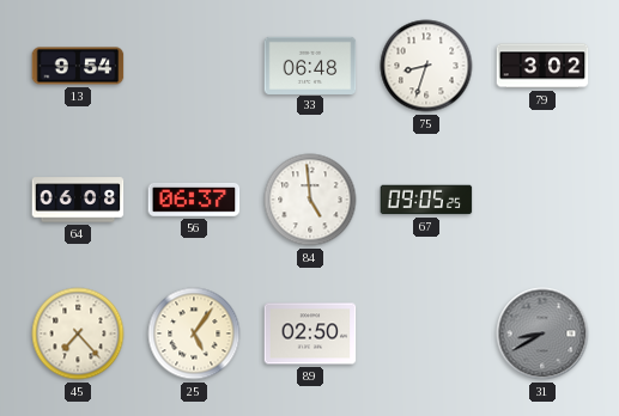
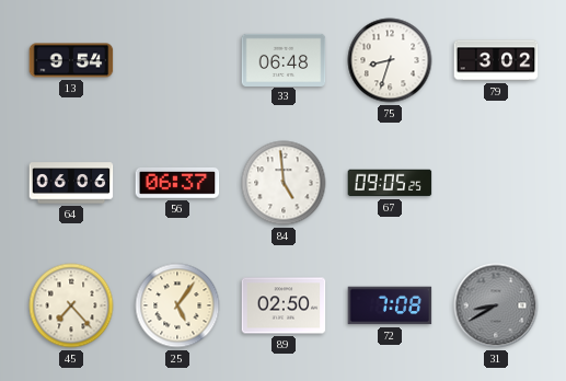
64: 06:08 -> 06:06 (71, 183)
72: none -> 7:08 (390, 305)
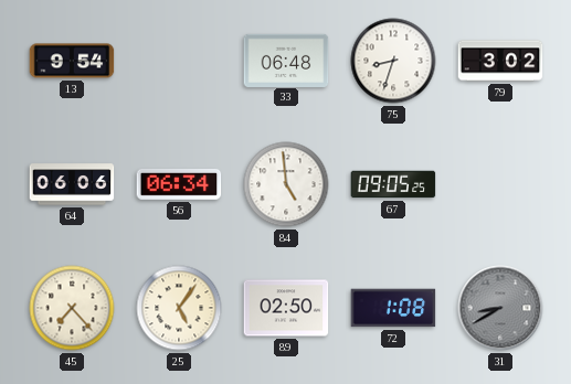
56: 06:37 -> 06:34 (179, 184)
72: 7:08 -> 1:08 (393, 308)
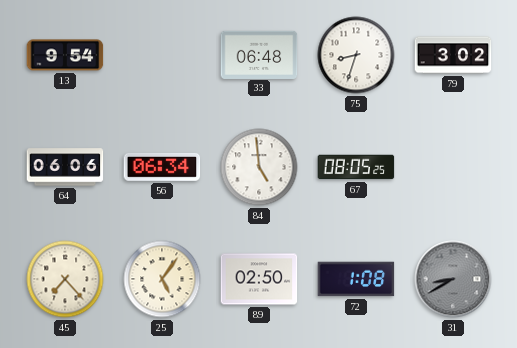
67: 09:05 -> 08:05 (356, 167)
